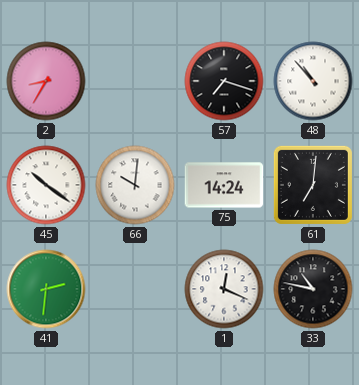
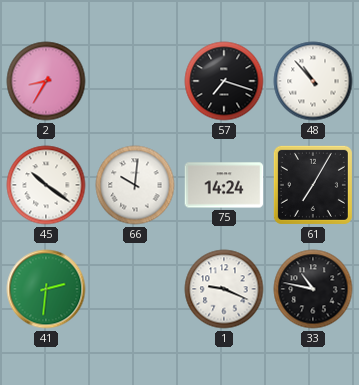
61: 7:01 -> 7:05 (313, 185)
1: 12:19 -> 9:19 (224, 289)
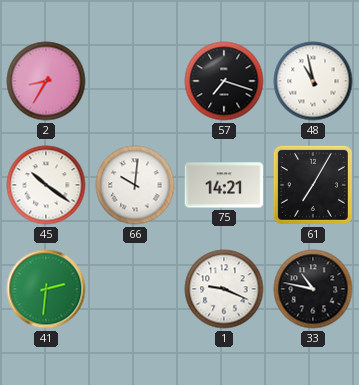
48: 10:53 -> 10:58 (313, 81)
75: 14:24 -> 14:21 (224, 185)
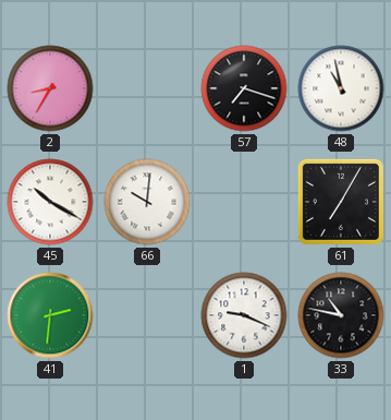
45: 10:21 -> 10:20 (50, 202)
75: 14:21 -> none (224, 185)
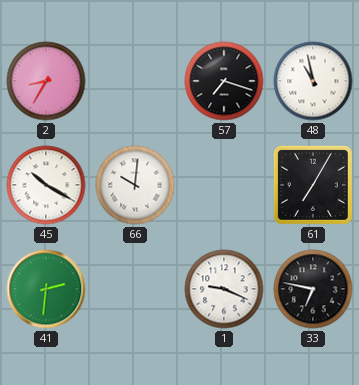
33: 10:47 -> 6:47 (313, 289)
